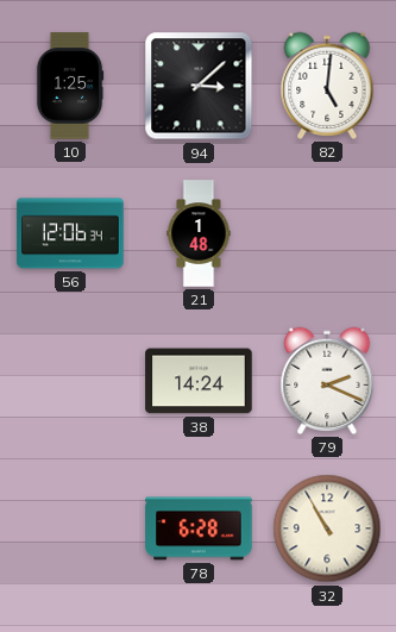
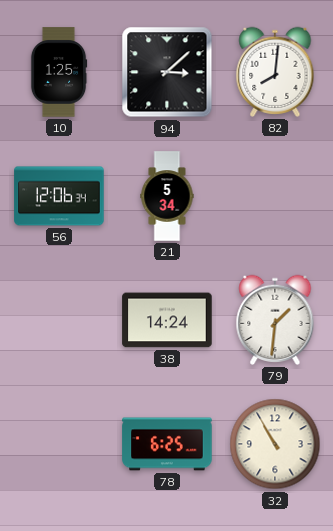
82: 5:01 -> 8:01 (275, 72)
21: 1:48 -> 5:34 (167, 196)
79: 2:19 -> 1:31 (275, 320)
78: 6:28 -> 6:25 (167, 444)
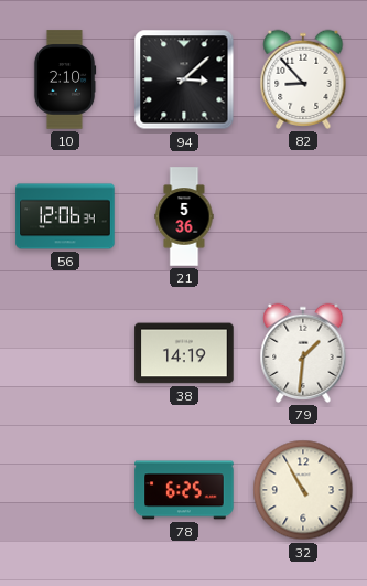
10: 1:25 -> 2:10 (65, 79)
82: 8:01 -> 8:53 (303, 79)
21: 5:34 -> 5:36 (184, 216)
38: 14:24 -> 14:19 (184, 353)
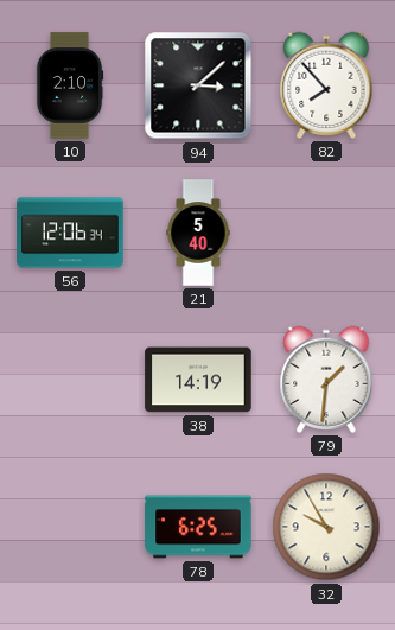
82: 8:53 -> 7:53 (326, 85)
21: 5:36 -> 5:40 (198, 233)
32: 10:55 -> 9:55 (326, 527)
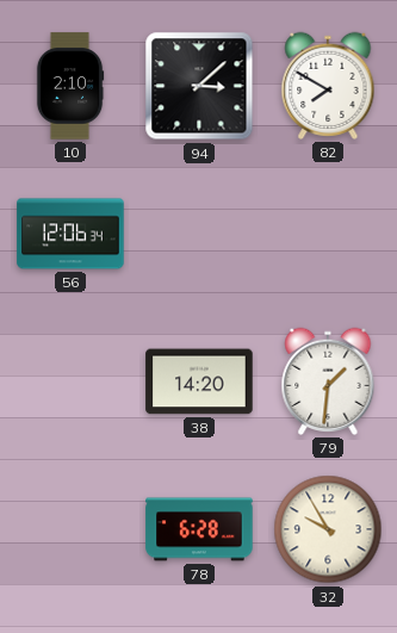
82: 7:53 -> 7:50 (328, 86)
21: 5:40 -> none (198, 233)
38: 14:19 -> 14:20 (199, 381)
78: 6:25 -> 6:28 (199, 529)
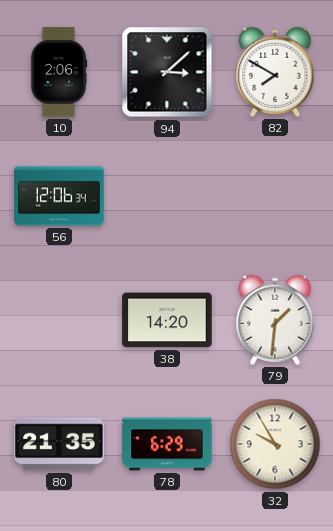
10: 2:10 -> 2:06 (59, 72)
80: none -> 21:35 (59, 444)
78: 6:28 -> 6:29 (167, 444)
